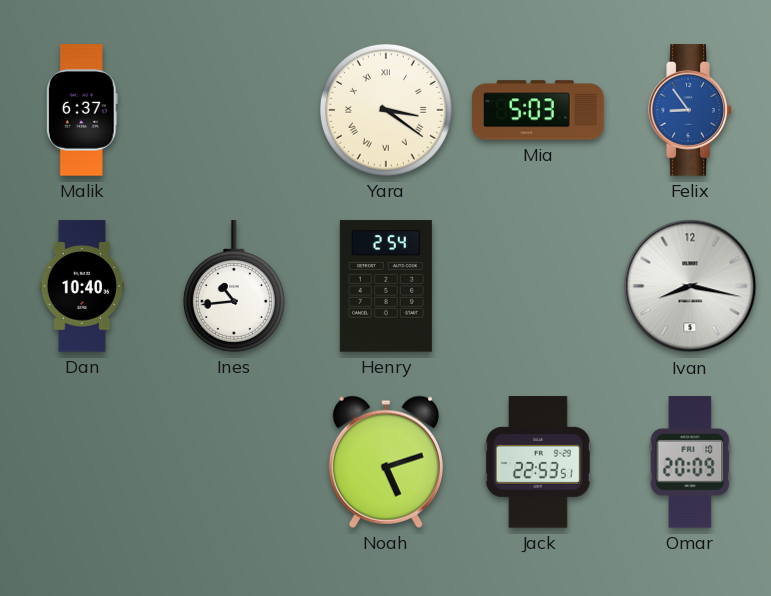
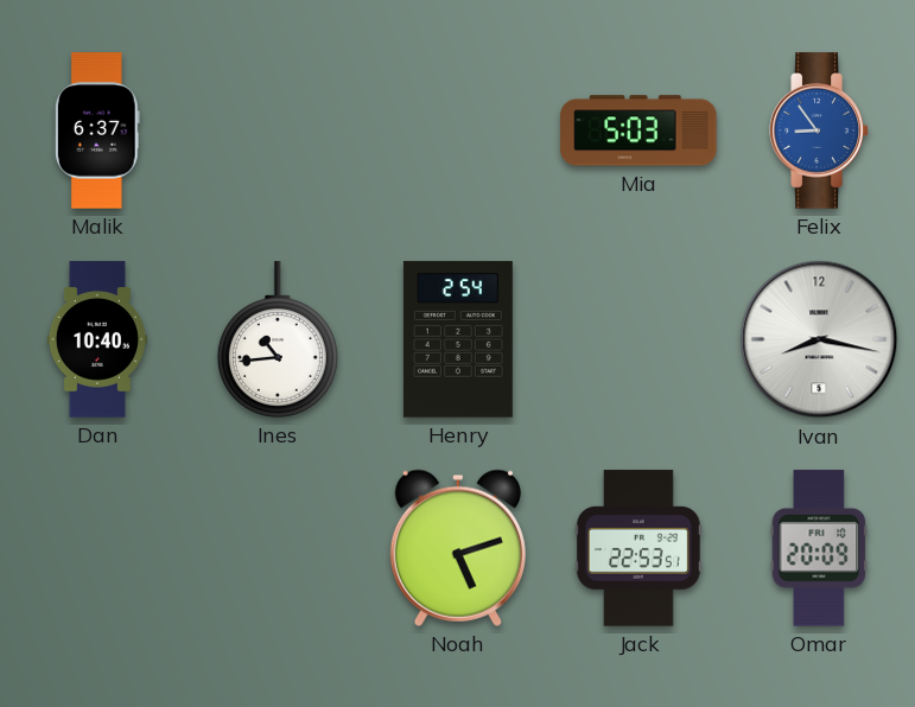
Yara: 3:21 -> none (386, 110)
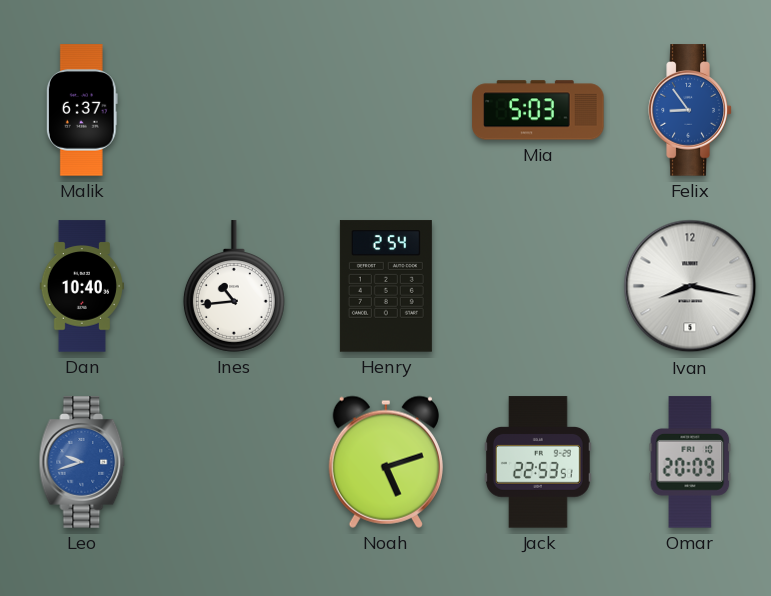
Leo: none -> 9:42 (82, 462)
